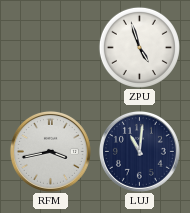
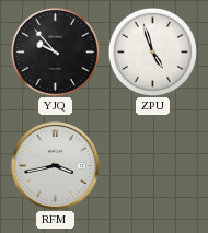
YJQ: none -> 9:53 (55, 51)
LUJ: 11:01 -> none (139, 151)
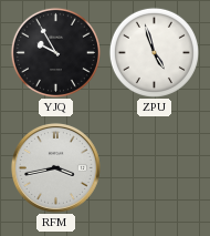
YJQ: 9:53 -> 9:55 (55, 52)
